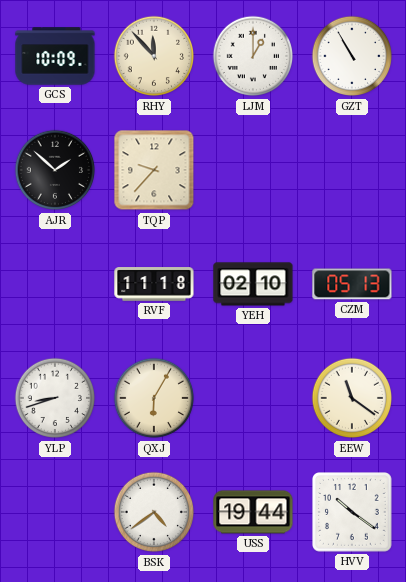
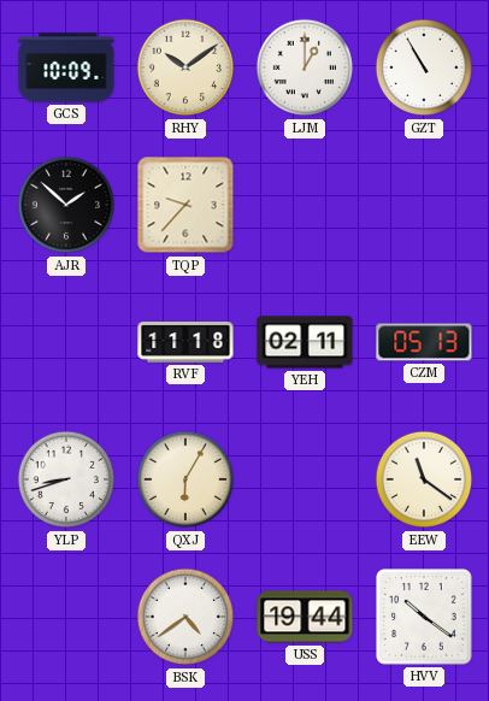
RHY: 11:53 -> 10:09 (185, 67)
YEH: 02:10 -> 02:11 (305, 342)
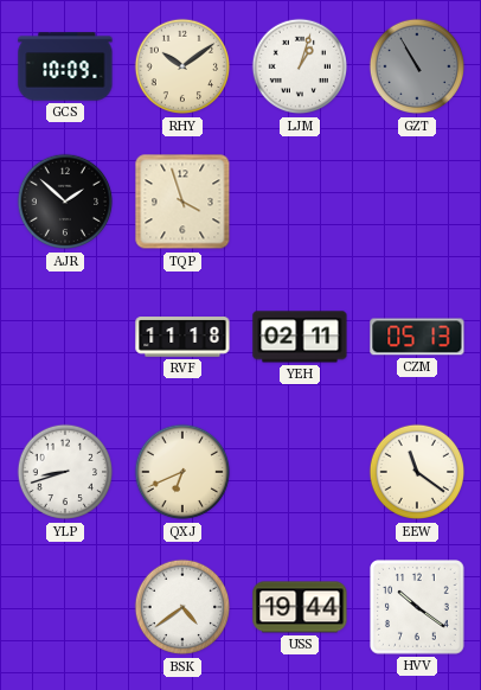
LJM: 1:00 -> 1:03 (300, 66)
GZT dial: white -> grey (417, 66)
TQP: 9:37 -> 3:57 (182, 202)
QXJ: 6:05 -> 6:41 (182, 472)
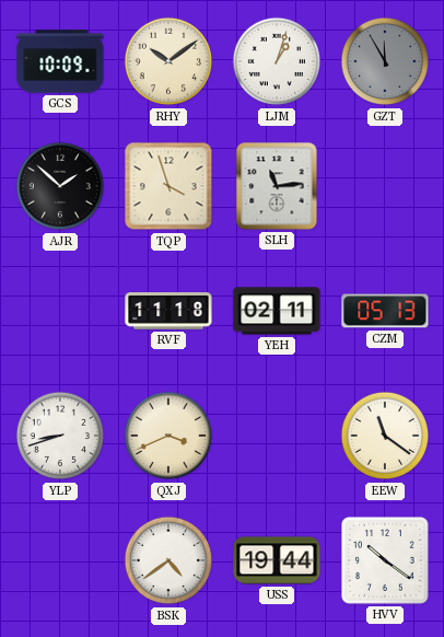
GZT: 10:55 -> 11:55 (385, 61)
SLH: none -> 11:14 (277, 186)
QXJ: 6:41 -> 3:41 (168, 436)
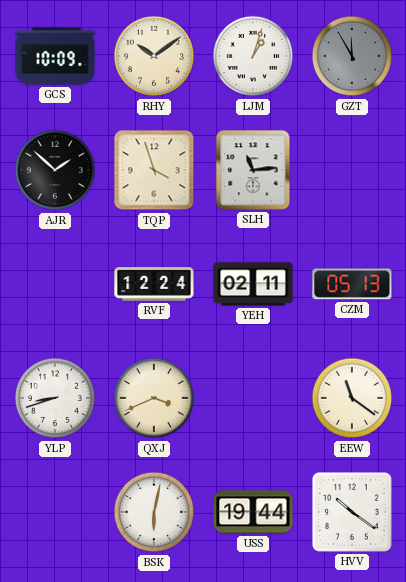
RVF: 11:18 -> 12:24 (154, 284)
BSK: 4:39 -> 6:02 (154, 512)
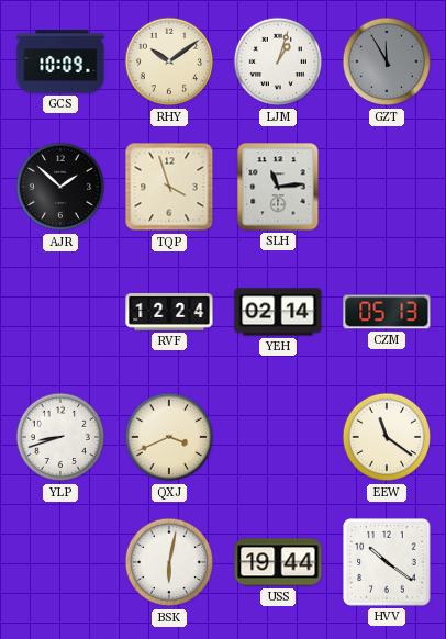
YEH: 02:11 -> 02:14 (278, 312)
